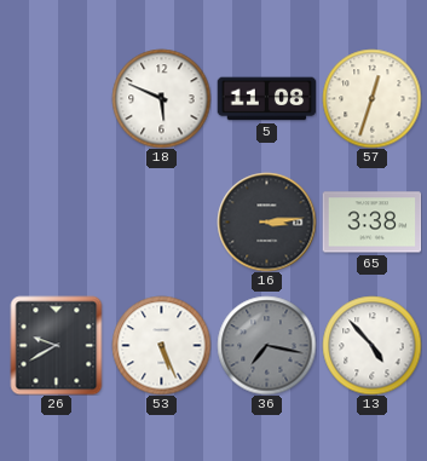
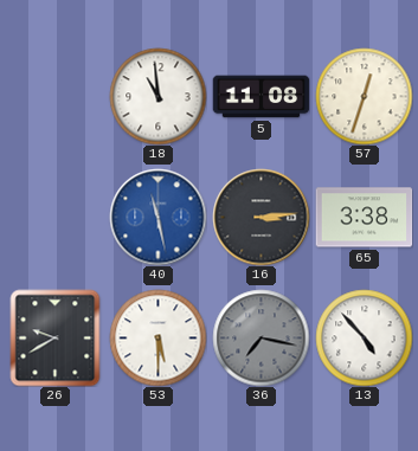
18: 5:49 -> 10:59 (157, 96)
40: none -> 11:28 (157, 217)
53: 5:26 -> 5:30 (157, 337)
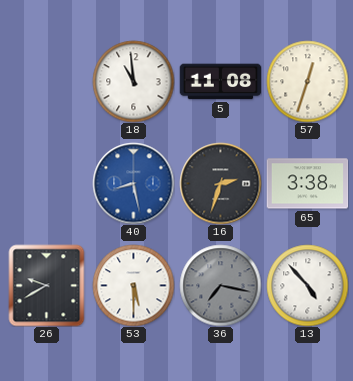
40: 11:28 -> 8:28 (133, 183)
16: 3:14 -> 2:33 (220, 183)
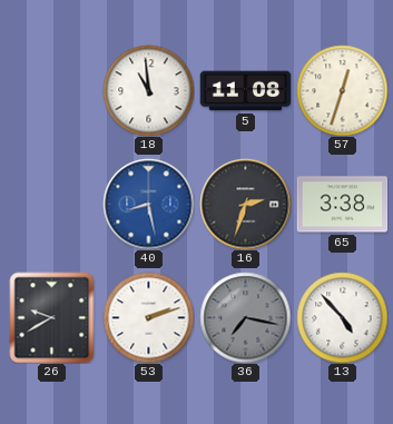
53: 5:30 -> 2:12 (148, 317)
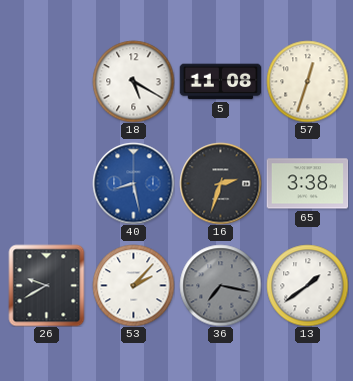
18: 10:59 -> 5:20 (133, 81)
53: 2:12 -> 2:07 (133, 285)
13: 4:53 -> 1:39 (307, 285)
